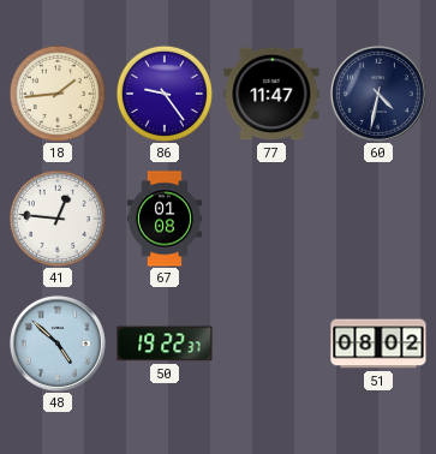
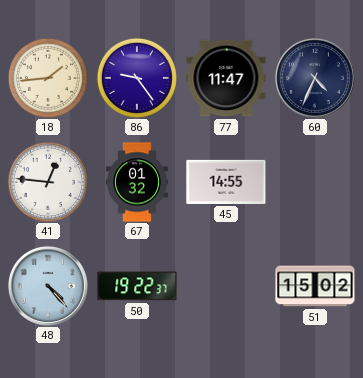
60: 4:32 -> 4:34 (315, 78)
67: 01:08 -> 01:32 (137, 182)
45: none -> 14:55 (226, 182)
48: 4:52 -> 4:23 (48, 286)
51: 08:02 -> 15:02 (315, 286)
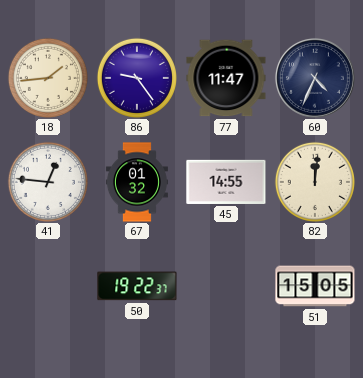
82: none -> 12:01 (315, 182)
48: 4:23 -> none (48, 286)
51: 15:02 -> 15:05 (315, 286)
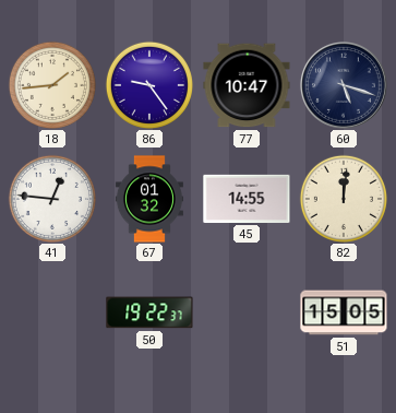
77: 11:47 -> 10:47 (247, 85)
60: 4:34 -> 5:18 (344, 85)
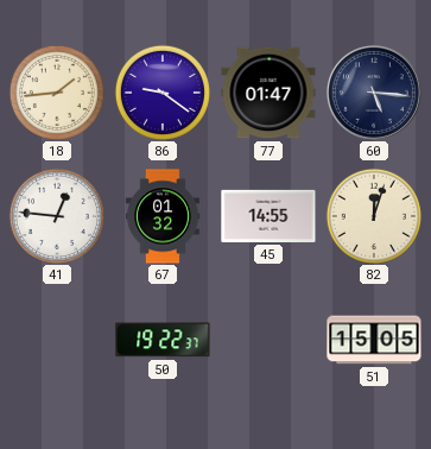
86: 9:24 -> 9:21 (163, 93)
77: 10:47 -> 01:47 (268, 93)
60: 5:18 -> 5:16 (374, 93)
82: 12:01 -> 12:03 (374, 216)
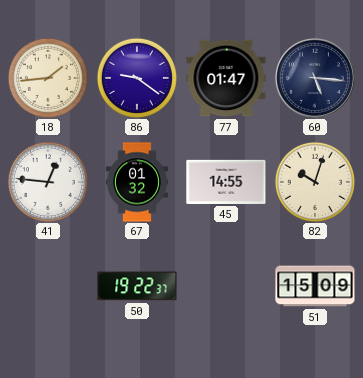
82: 12:03 -> 10:03 (315, 182)
51: 15:05 -> 15:09 (315, 286)
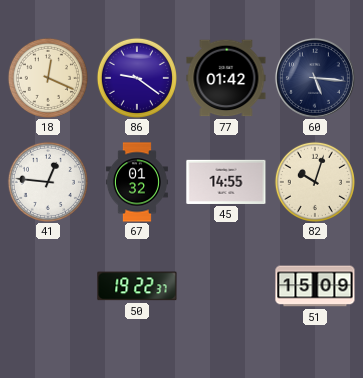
18: 1:44 -> 12:19 (48, 78)
77: 01:47 -> 01:42 (226, 78)
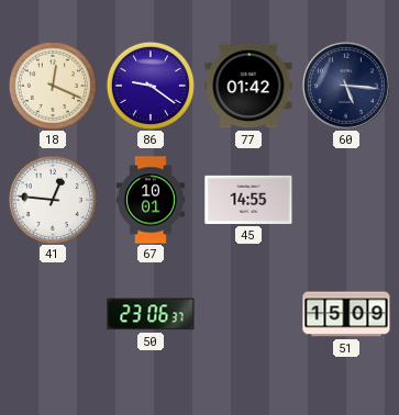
67: 01:32 -> 10:01 (151, 200)
82: 10:03 -> none (315, 182)
50: 19:22 -> 23:06 (151, 314)
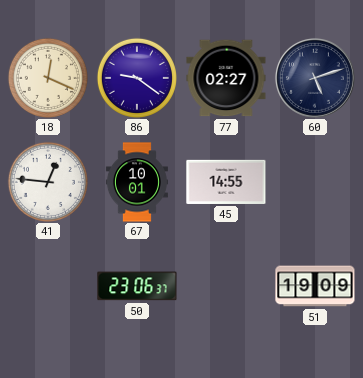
77: 01:42 -> 02:27 (226, 78)
60: 5:16 -> 5:12 (315, 78)
51: 15:09 -> 19:09 (315, 286)
